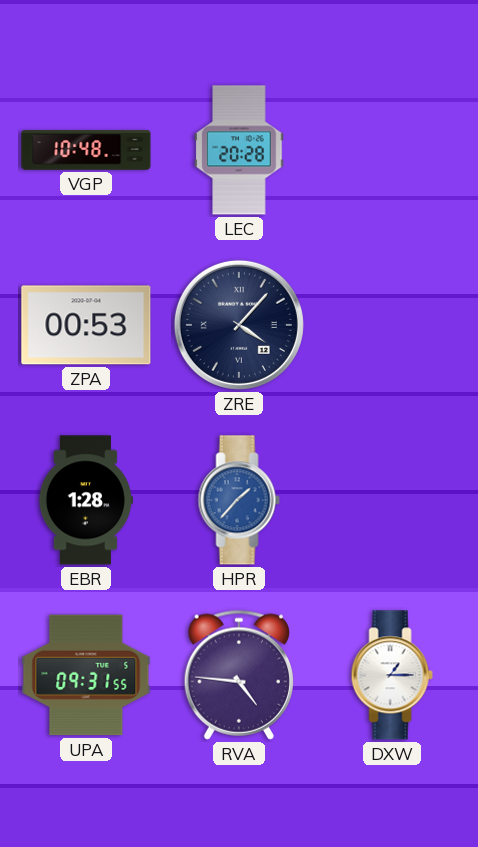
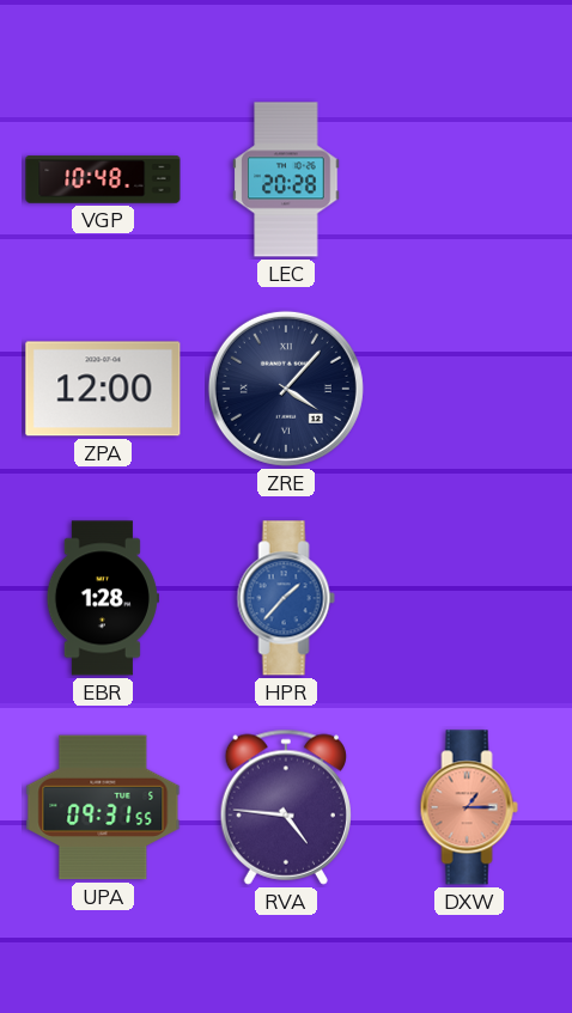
ZPA: 00:53 -> 12:00 (103, 389)
DXW dial: white -> salmon (469, 807)
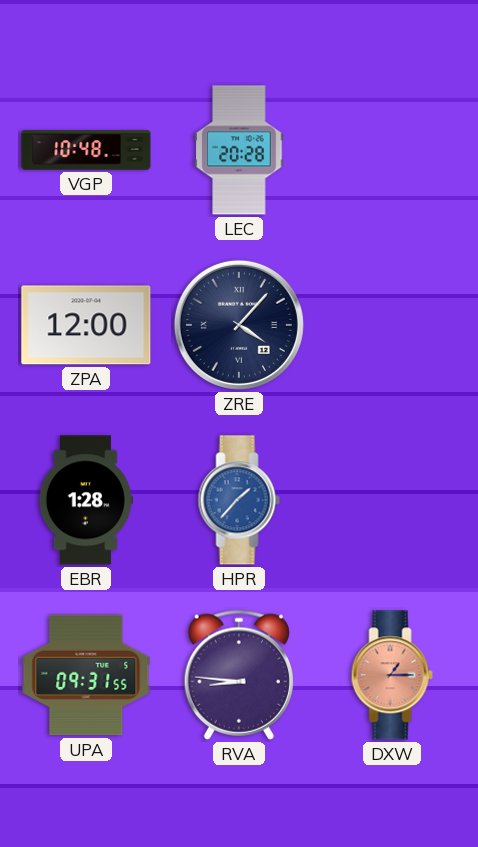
RVA: 4:46 -> 8:46 (239, 675)
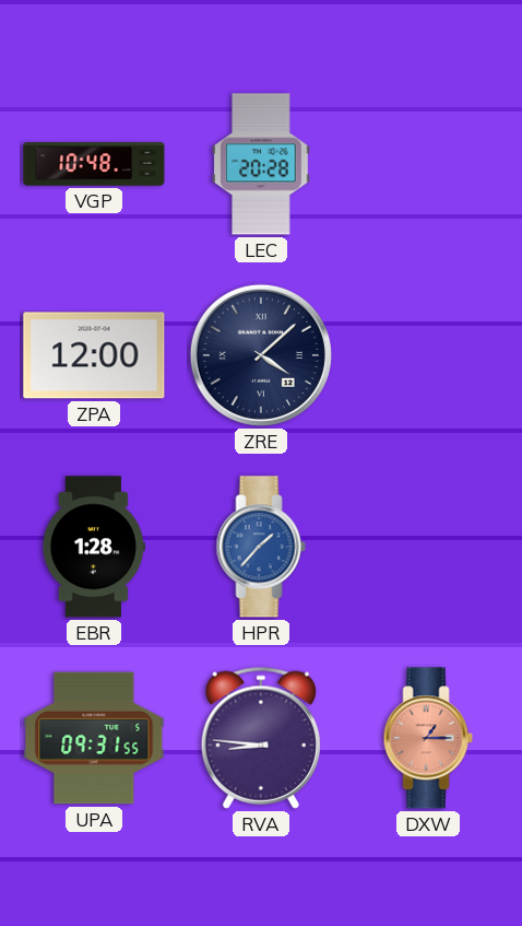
ZRE: 4:07 -> 4:08 (261, 355)
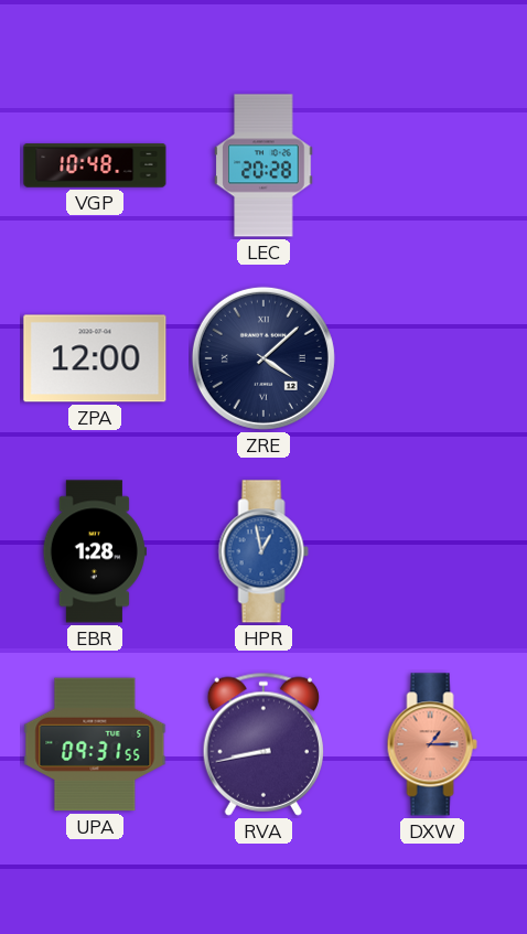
HPR: 1:37 -> 12:58 (263, 551)
RVA: 8:46 -> 8:43 (263, 744)
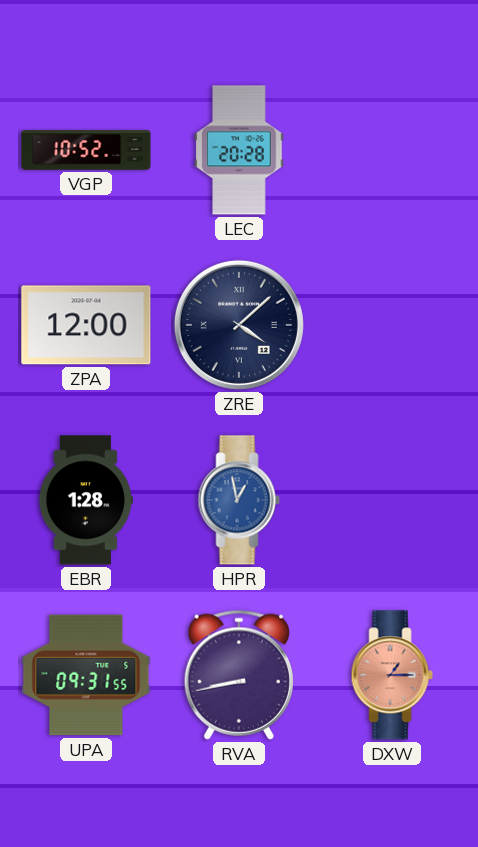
VGP: 10:48 -> 10:52 (86, 150)
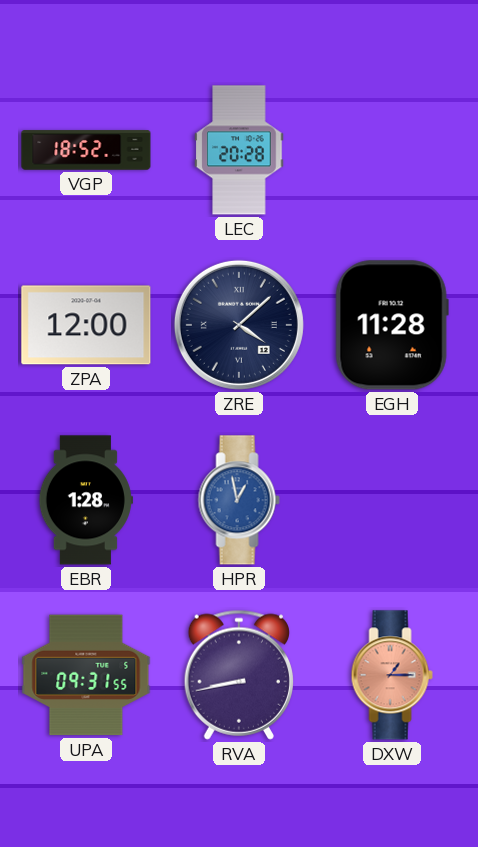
VGP: 10:52 -> 18:52 (86, 150)
EGH: none -> 11:28 (392, 325)
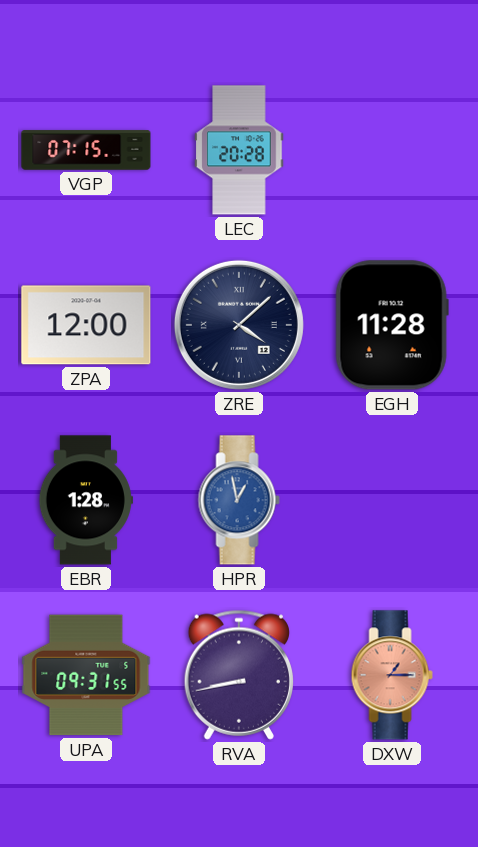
VGP: 18:52 -> 07:15 (86, 150)
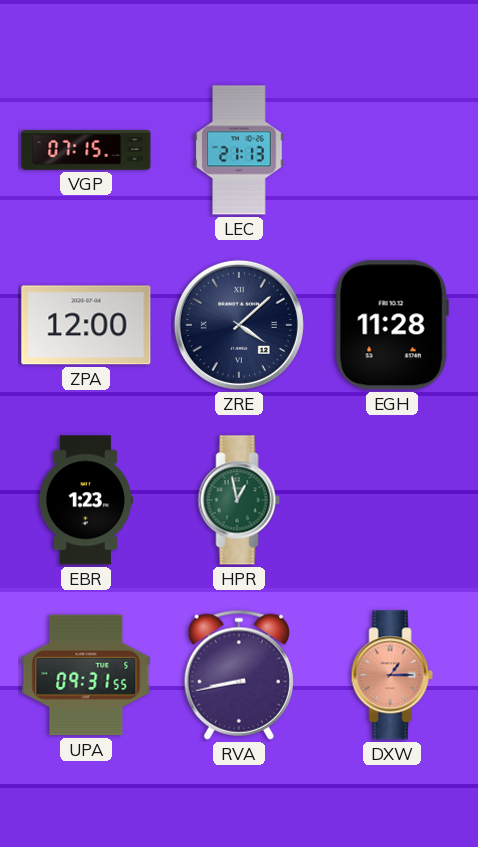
LEC: 20:28 -> 21:13 (239, 150)
EBR: 1:28 -> 1:23 (86, 500)
HPR dial: blue -> green (239, 500)
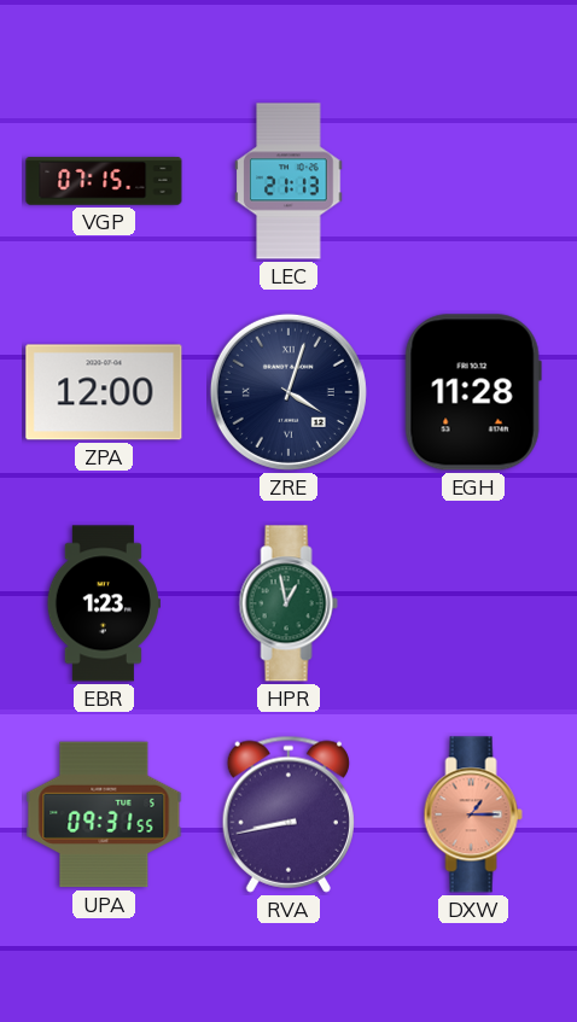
ZRE: 4:08 -> 4:03 (288, 392)
